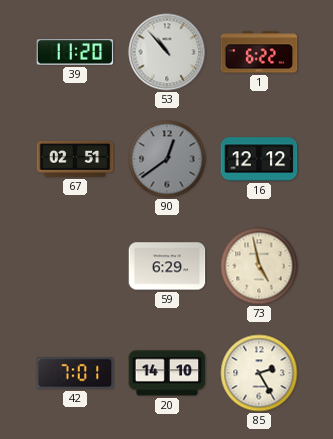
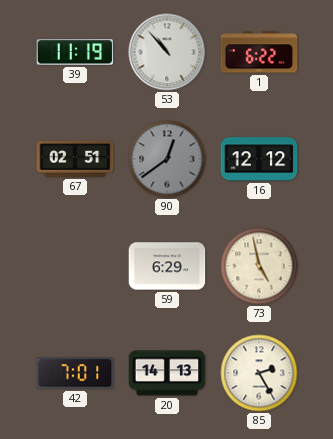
39: 11:20 -> 11:19 (75, 52)
20: 14:10 -> 14:13 (167, 373)
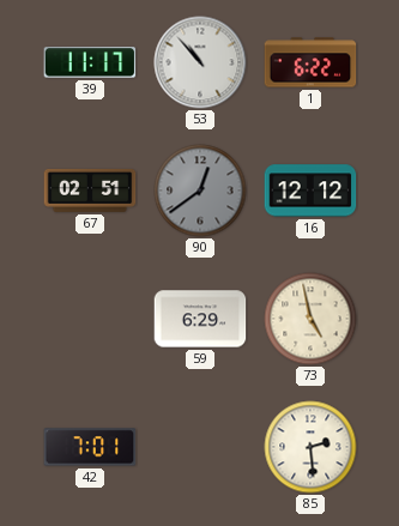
39: 11:19 -> 11:17 (90, 62)
20: 14:13 -> none (167, 373)
85: 2:25 -> 2:29 (310, 447)
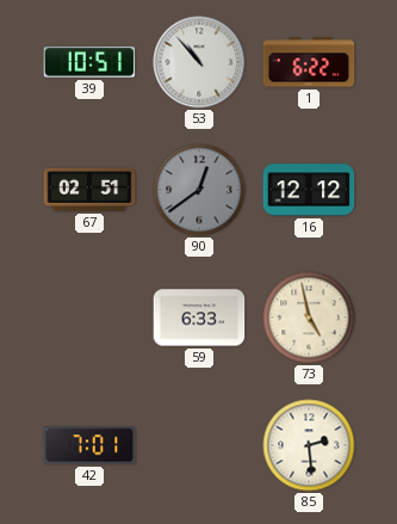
39: 11:17 -> 10:51 (89, 62)
59: 6:29 -> 6:33 (199, 318)
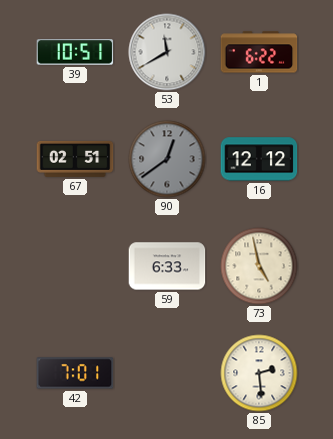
53: 10:53 -> 11:40 (167, 52)
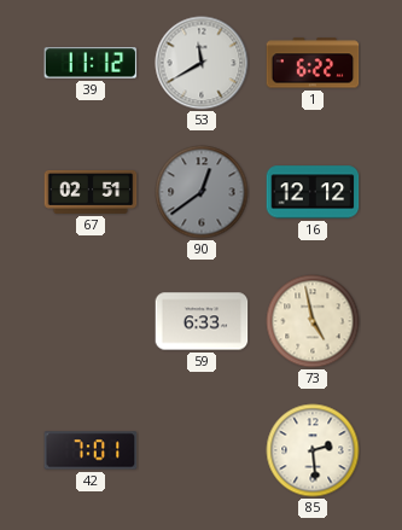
39: 10:51 -> 11:12 (91, 63)
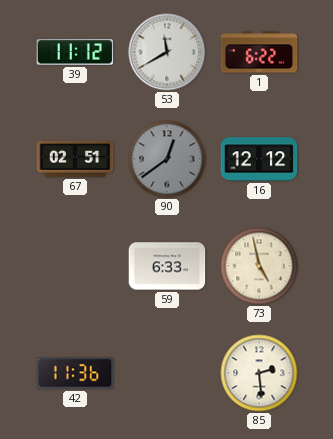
42: 7:01 -> 11:36 (75, 373)
